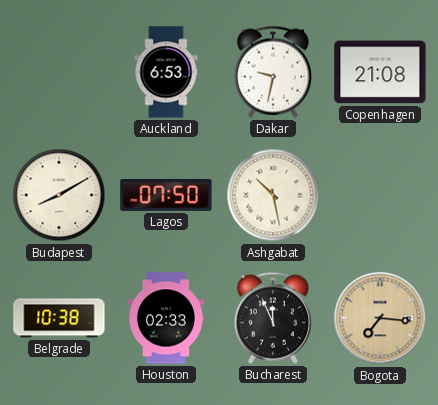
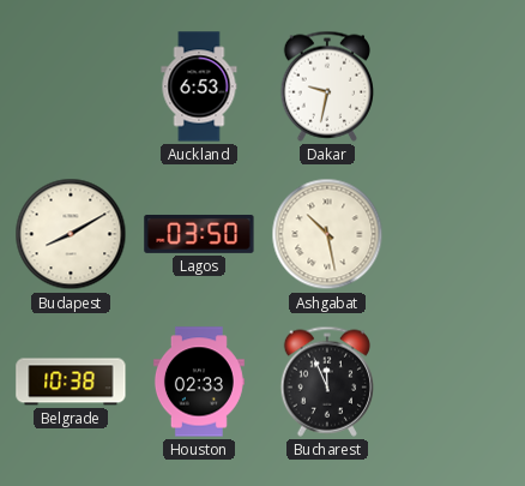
Copenhagen: 21:08 -> none (380, 72)
Lagos: 07:50 -> 03:50 (199, 234)
Bogota: 7:16 -> none (380, 318)
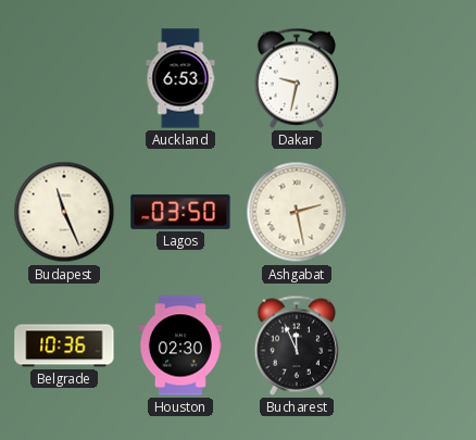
Budapest: 8:10 -> 11:26 (64, 212)
Ashgabat: 10:28 -> 2:28 (297, 212)
Belgrade: 10:38 -> 10:36 (64, 345)
Houston: 02:33 -> 02:30 (180, 345)
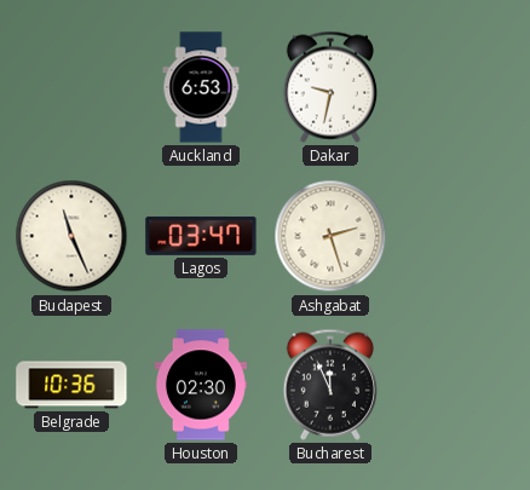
Lagos: 03:50 -> 03:47 (201, 236)
Ashgabat: 2:28 -> 2:27 (330, 236)
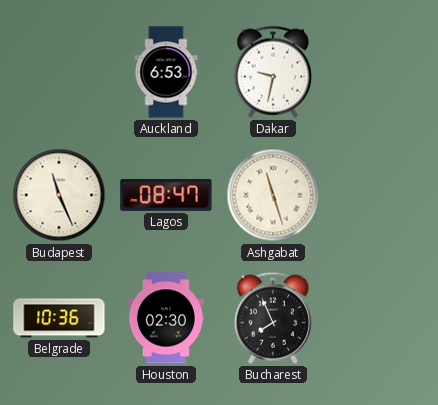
Lagos: 03:47 -> 08:47 (166, 195)
Ashgabat: 2:27 -> 11:27 (273, 195)
Bucharest: 11:56 -> 7:56 (272, 318)
